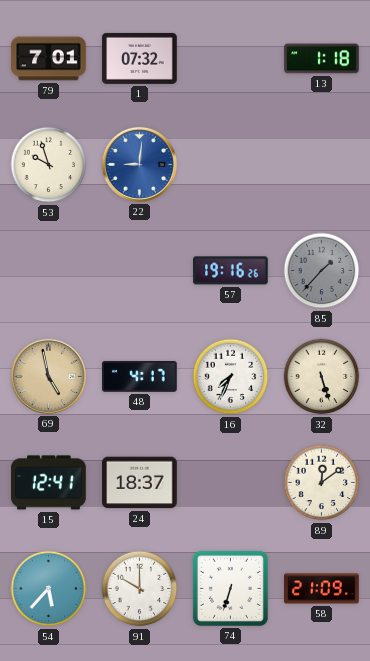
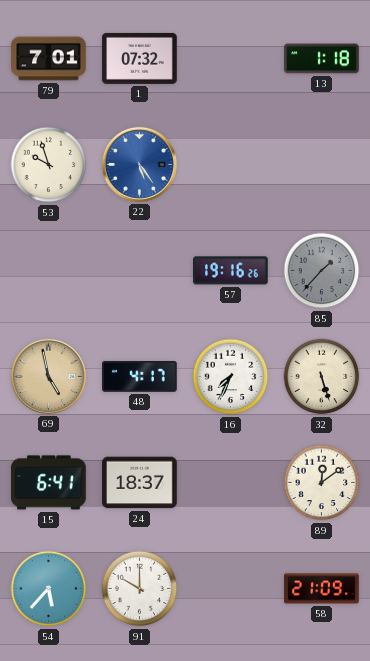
22: 9:01 -> 5:24 (139, 164)
15: 12:41 -> 6:41 (49, 483)
74: 6:33 -> none (230, 588)
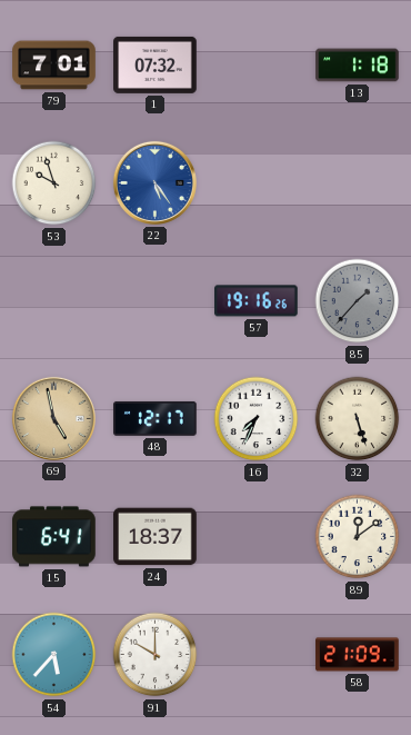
48: 4:17 -> 12:17 (156, 418)
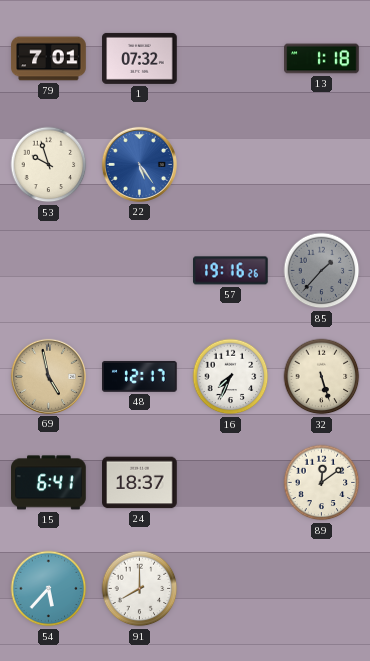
91: 10:00 -> 8:00 (140, 589)
58: 21:09 -> none (358, 655)
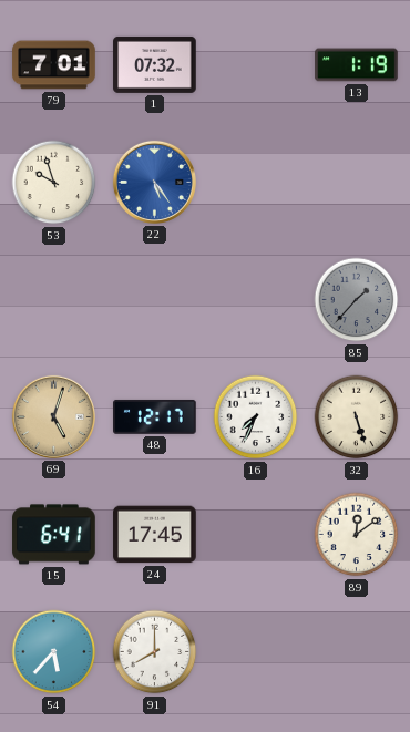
13: 1:18 -> 1:19 (357, 65)
57: 19:16 -> none (231, 271)
69: 4:58 -> 5:03 (53, 416)
24: 18:37 -> 17:45 (155, 535)
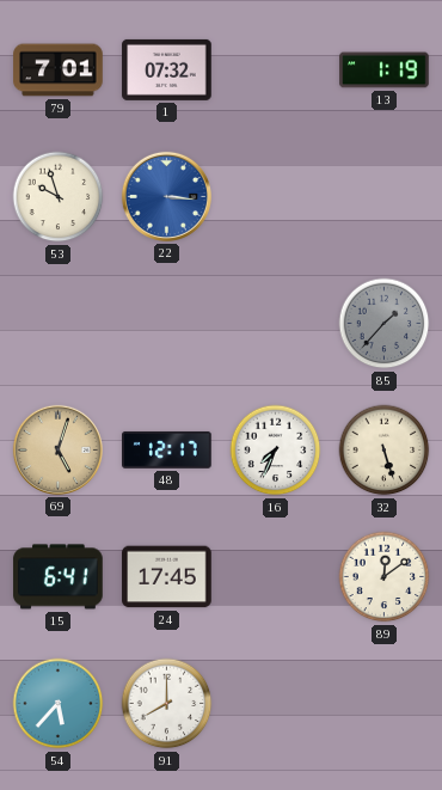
22: 5:24 -> 3:16 (166, 196)
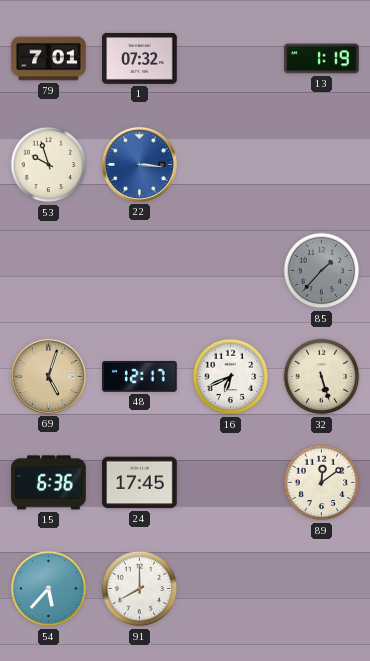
16: 7:34 -> 6:41 (231, 377)
15: 6:41 -> 6:36 (49, 483)
